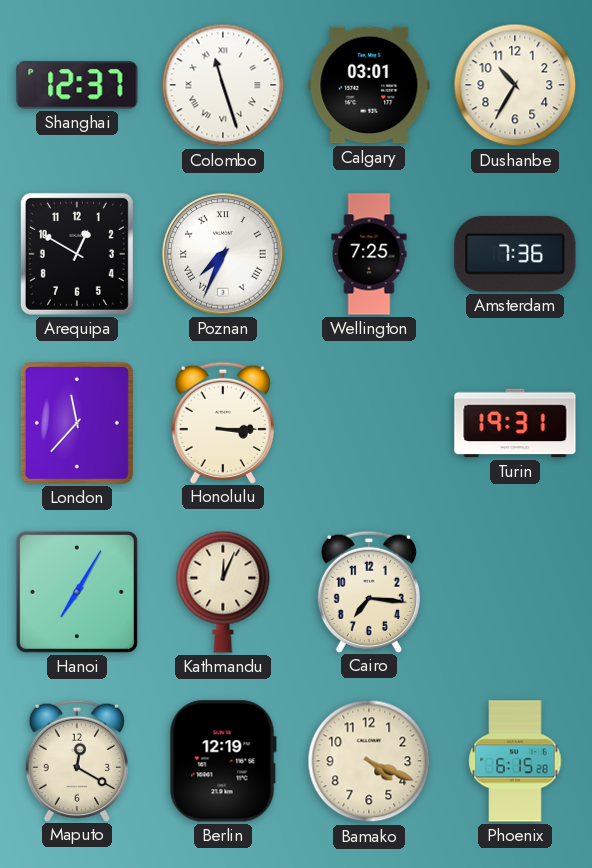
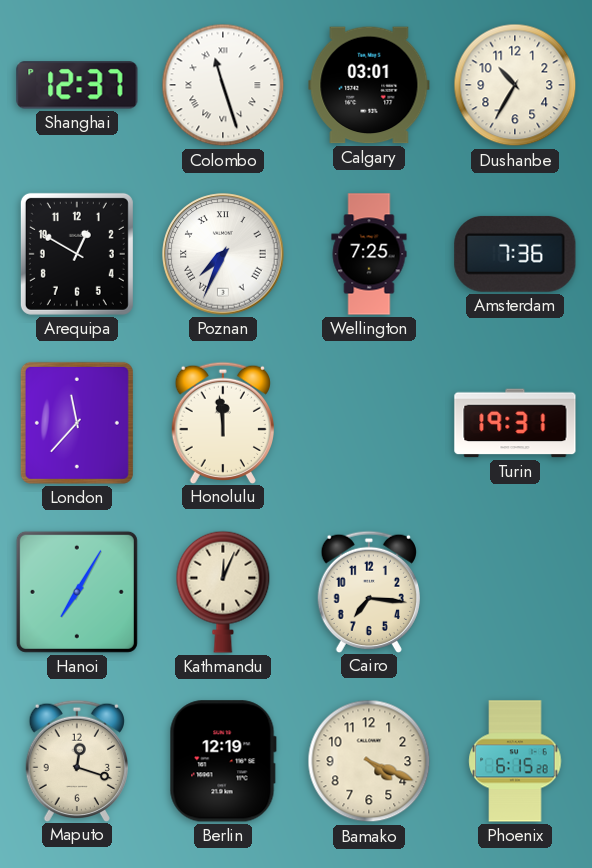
Honolulu: 3:15 -> 11:59 (222, 422)
Maputo: 12:20 -> 12:18 (76, 760)
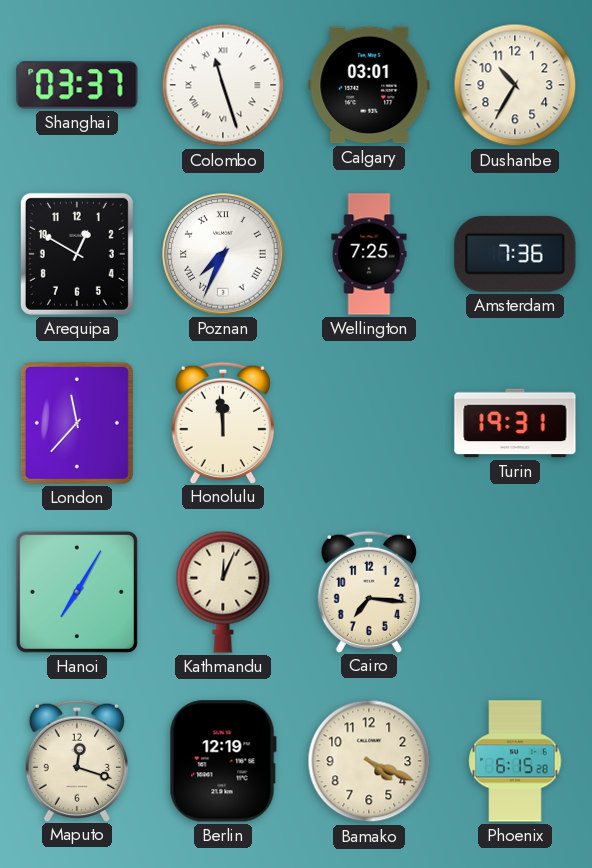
Shanghai: 12:37 -> 03:37 (77, 85)
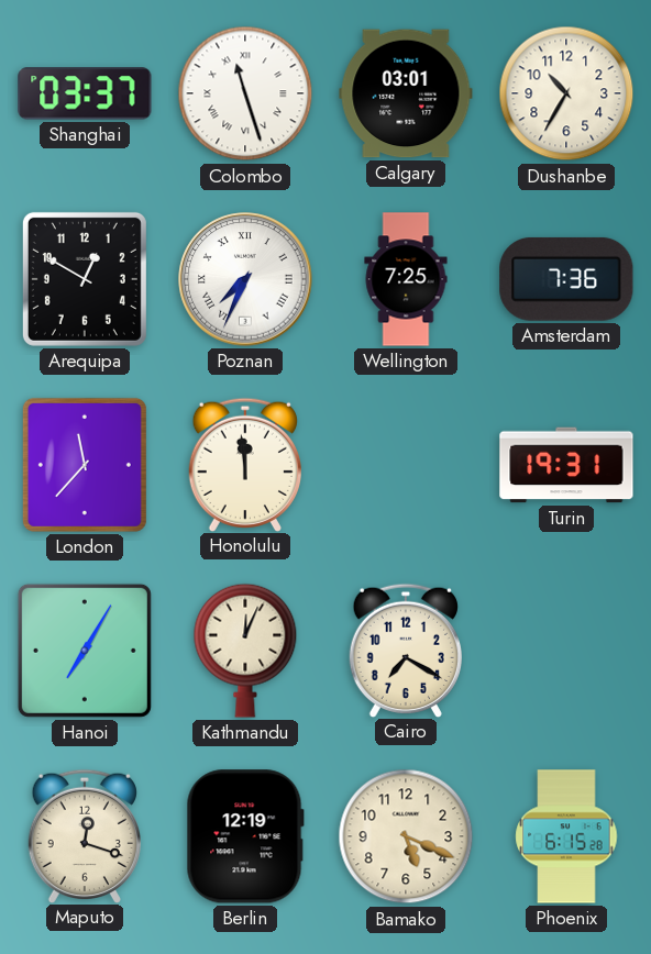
Cairo: 7:16 -> 7:20 (405, 650)
Bamako: 4:19 -> 5:19 (406, 836)
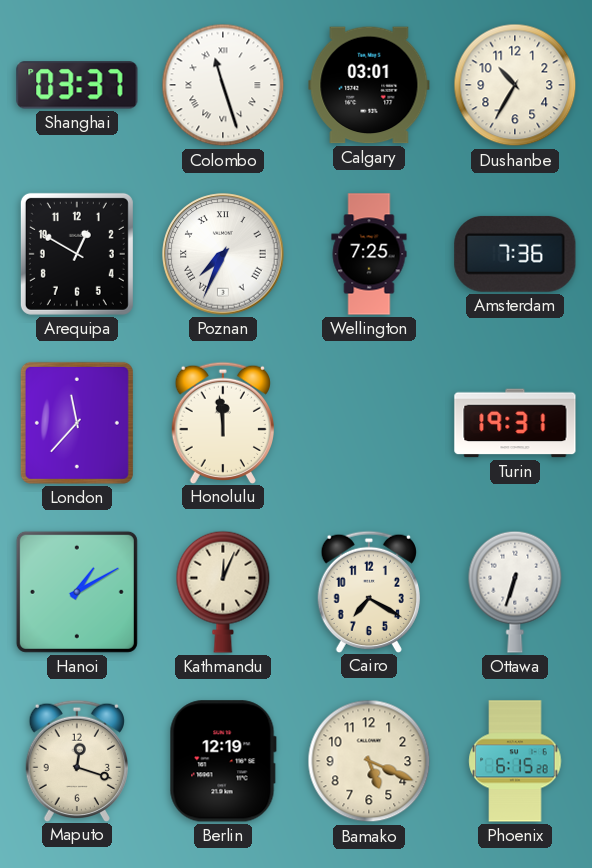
Hanoi: 7:05 -> 1:10 (77, 592)
Ottawa: none -> 6:33 (515, 592)
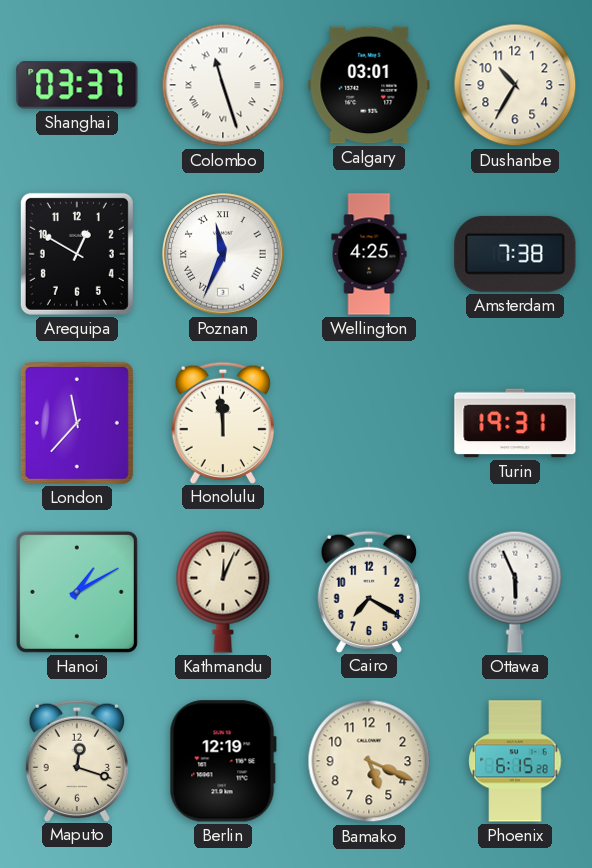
Poznan: 7:34 -> 11:34 (223, 254)
Wellington: 7:25 -> 4:25 (369, 254)
Amsterdam: 7:36 -> 7:38 (515, 254)
Ottawa: 6:33 -> 5:56 (515, 592)
